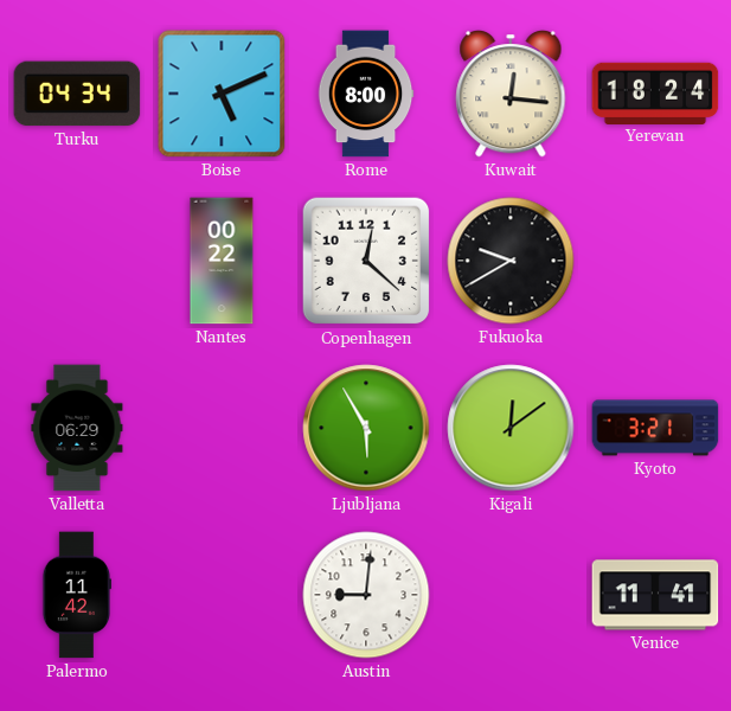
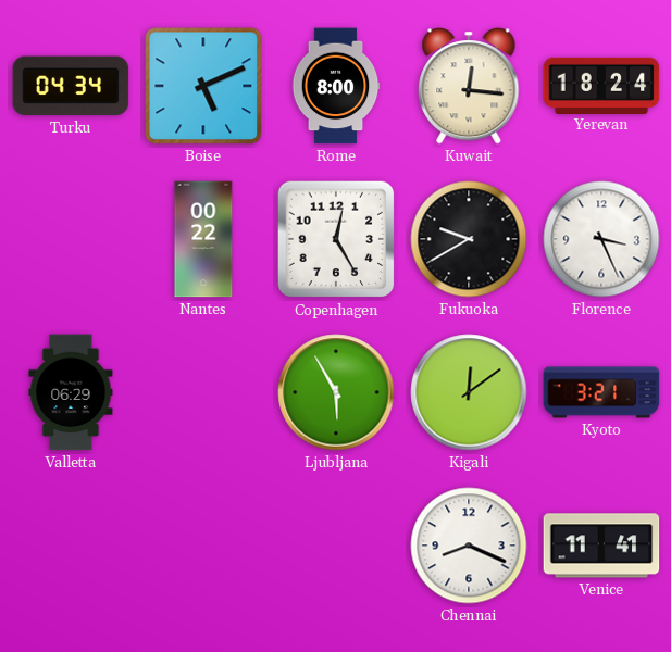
Copenhagen: 12:22 -> 12:25 (336, 239)
Florence: none -> 3:26 (601, 239)
Palermo: 11:42 -> none (76, 595)
Austin: 9:01 -> none (366, 595)
Chennai: none -> 8:19 (469, 546)
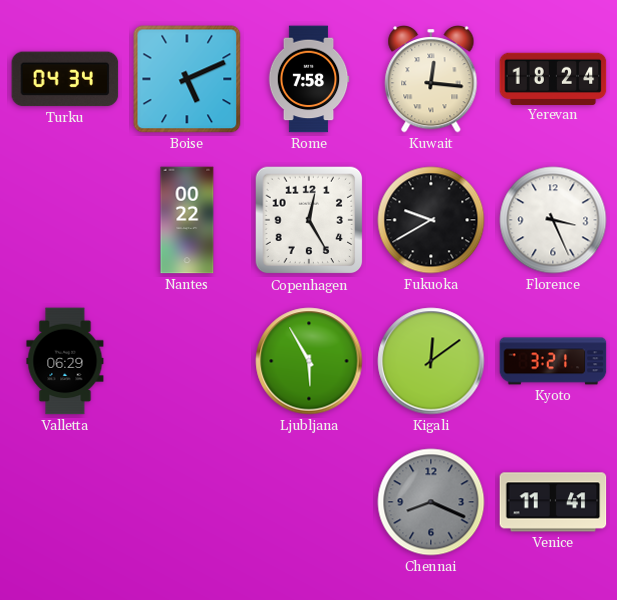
Rome: 8:00 -> 7:58 (309, 79)
Chennai dial: white -> grey (431, 502)
